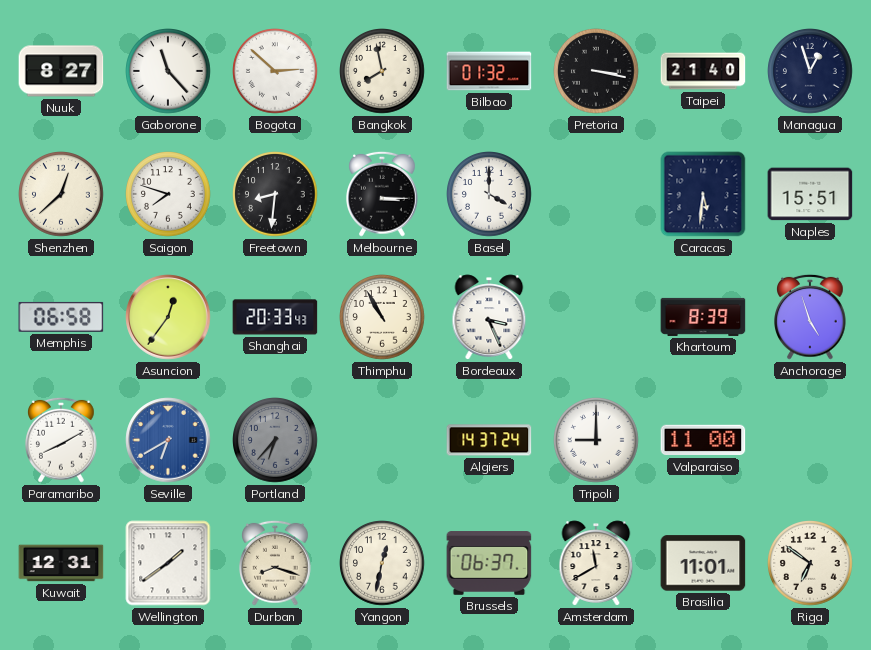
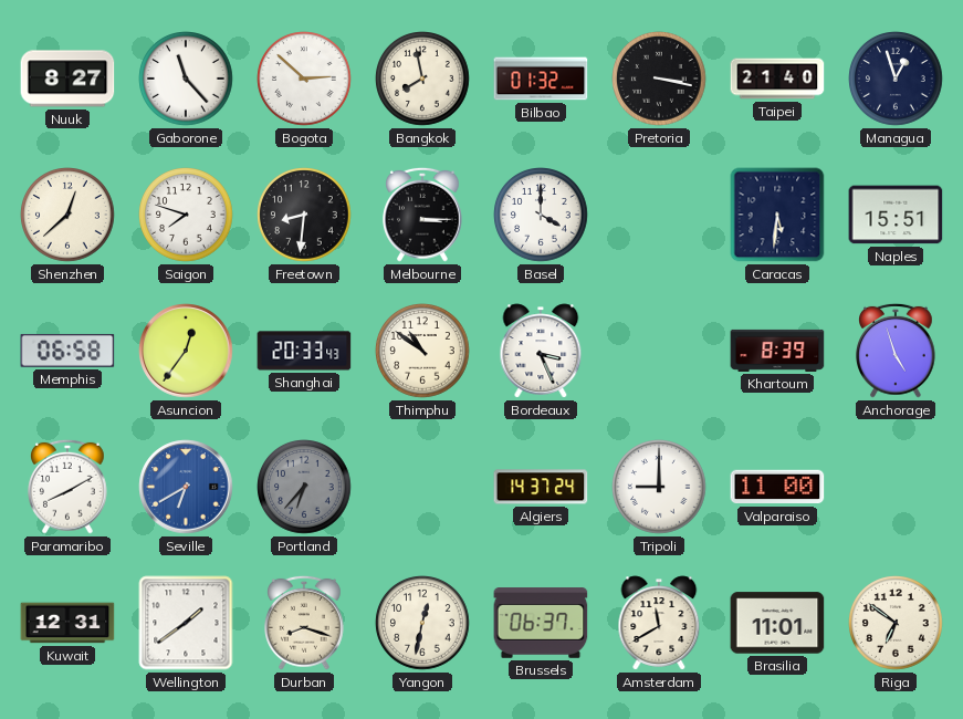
Thimphu: 10:55 -> 10:51 (422, 351)
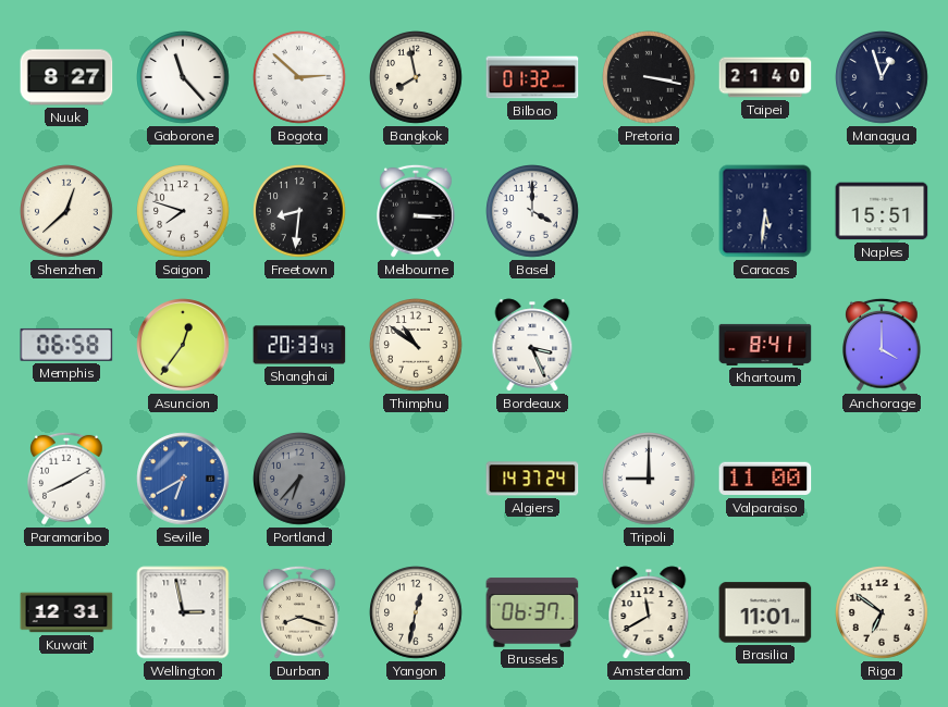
Khartoum: 8:39 -> 8:41 (765, 345)
Anchorage: 4:57 -> 4:00 (883, 345)
Wellington: 1:39 -> 2:58 (183, 612)
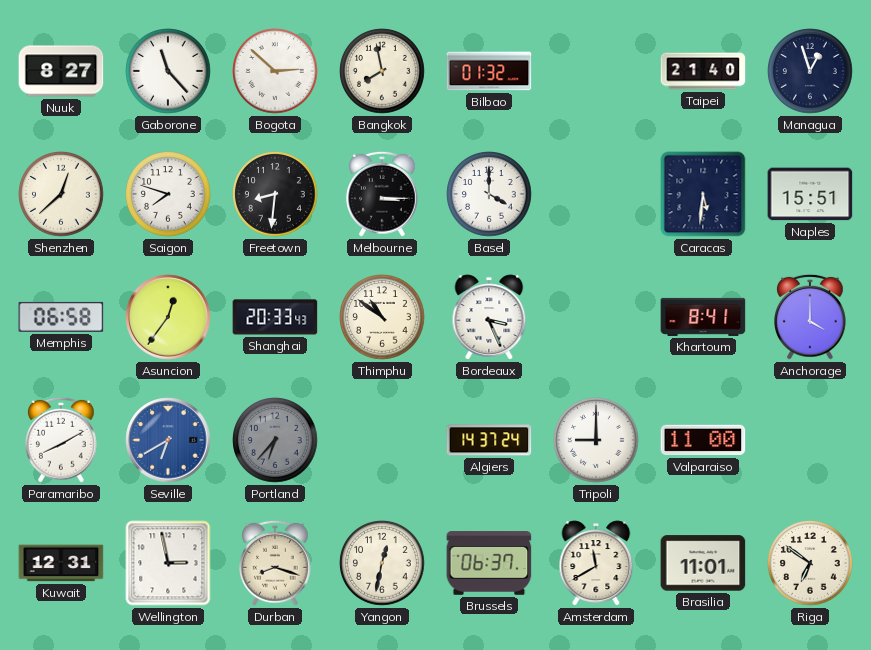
Pretoria: 3:17 -> none (649, 77)
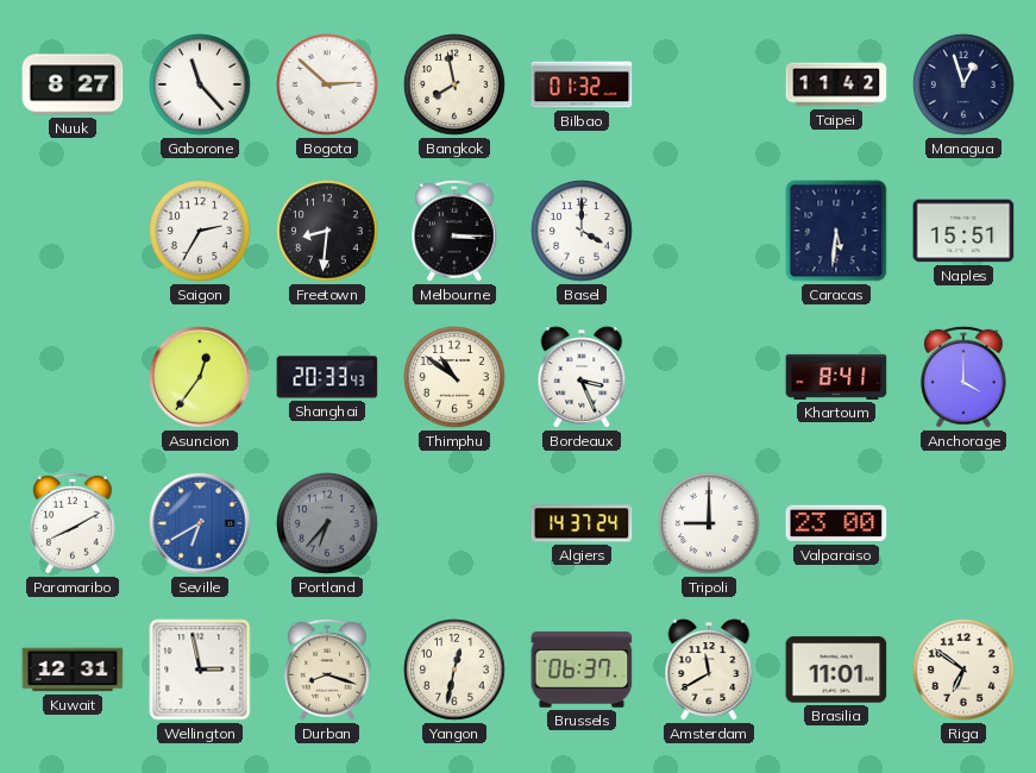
Taipei: 21:40 -> 11:42 (836, 84)
Shenzhen: 12:38 -> none (61, 194)
Saigon: 7:48 -> 2:35 (200, 231)
Memphis: 06:58 -> none (61, 317)
Valparaiso: 11:00 -> 23:00 (836, 523)
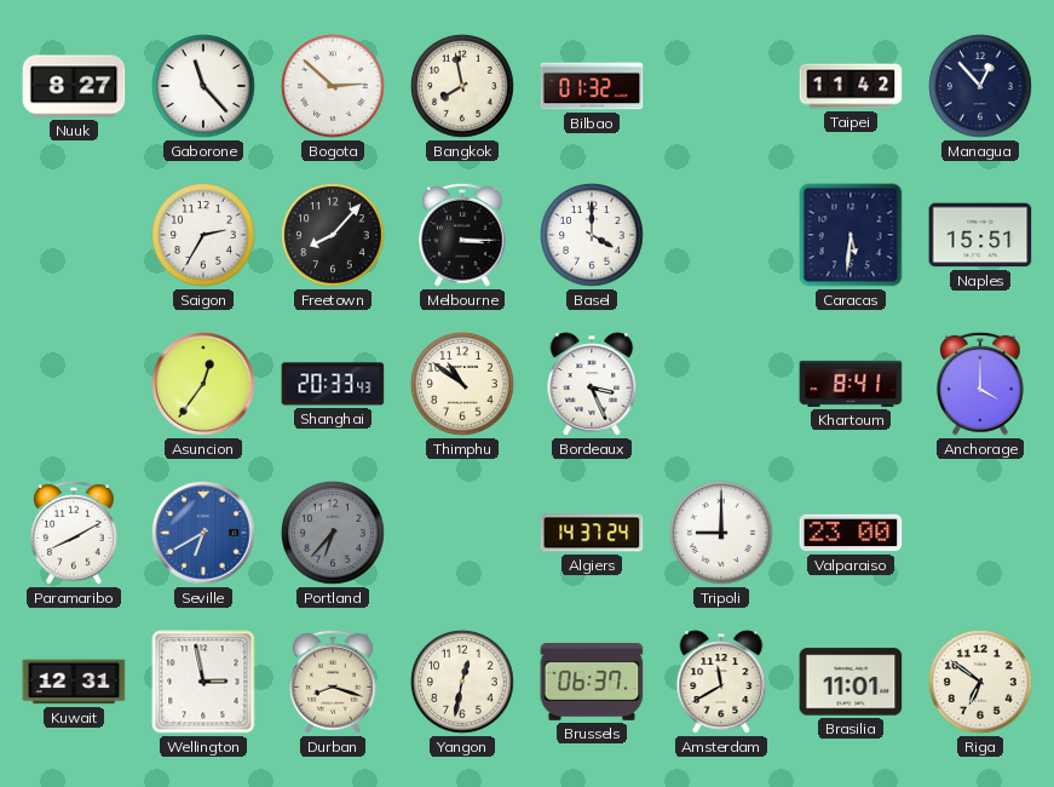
Managua: 12:57 -> 12:53 (980, 86)
Freetown: 8:31 -> 8:07 (333, 235)
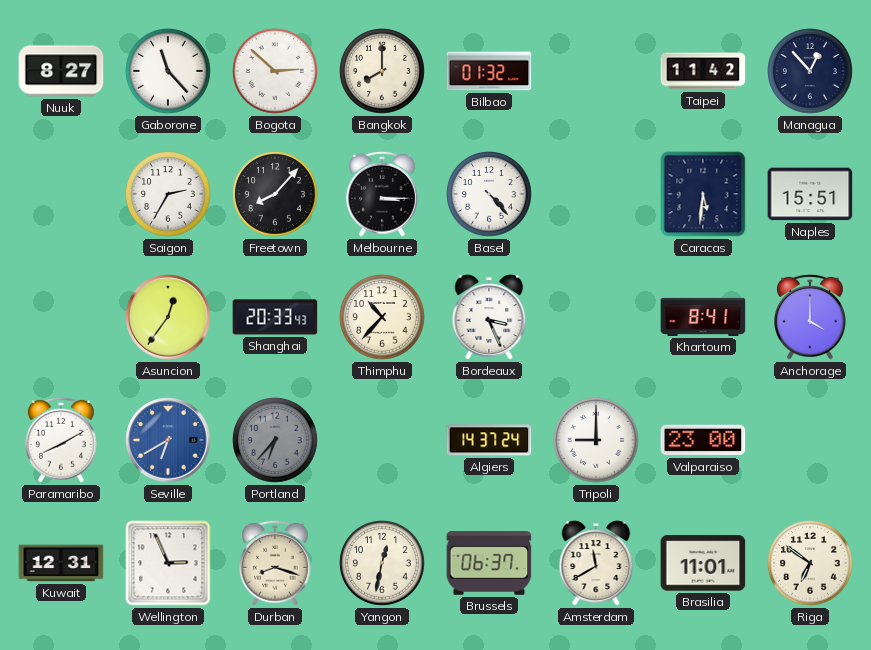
Bangkok: 7:58 -> 8:00 (382, 71)
Basel: 4:00 -> 4:23 (489, 194)
Thimphu: 10:51 -> 10:37 (382, 317)
Wellington: 2:58 -> 2:56 (168, 563)
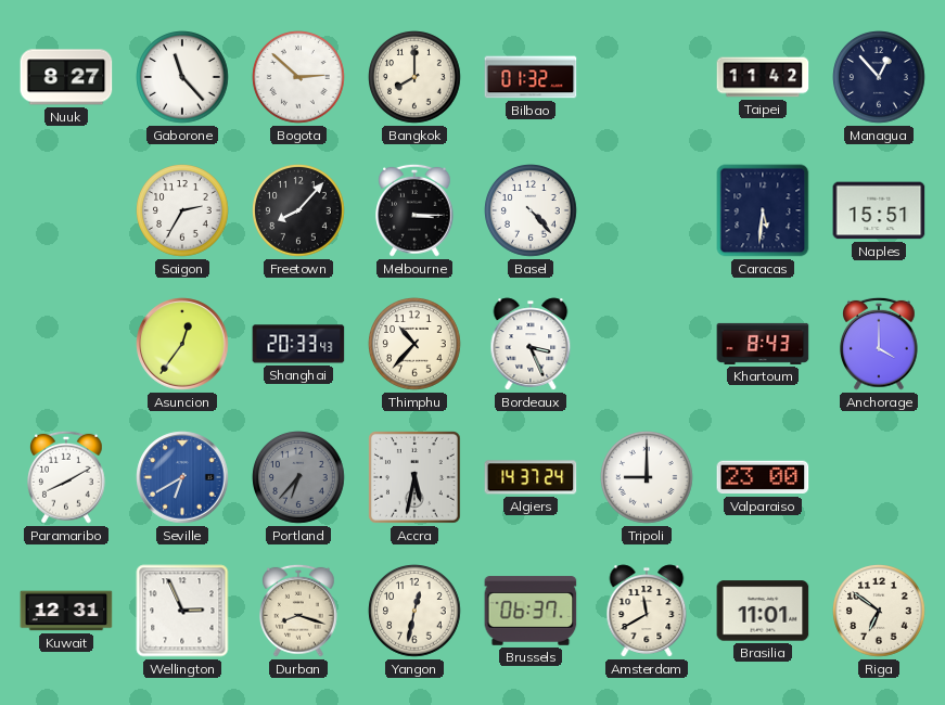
Khartoum: 8:41 -> 8:43 (763, 344)
Accra: none -> 5:32 (416, 478)
